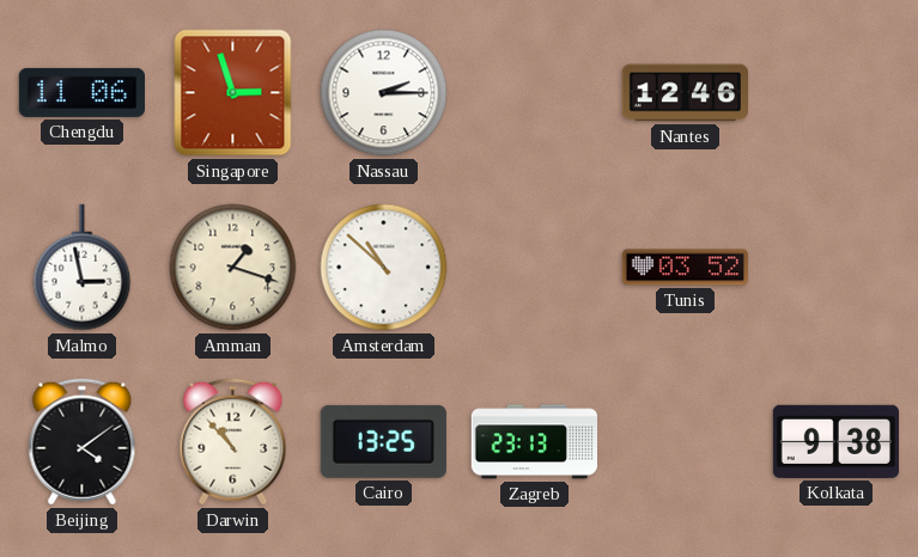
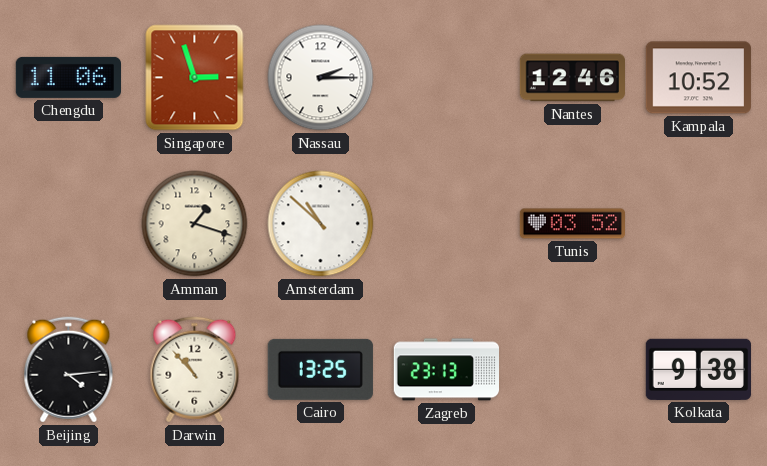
Kampala: none -> 10:52 (698, 78)
Malmo: 2:58 -> none (83, 268)
Beijing: 4:09 -> 4:14 (69, 370)
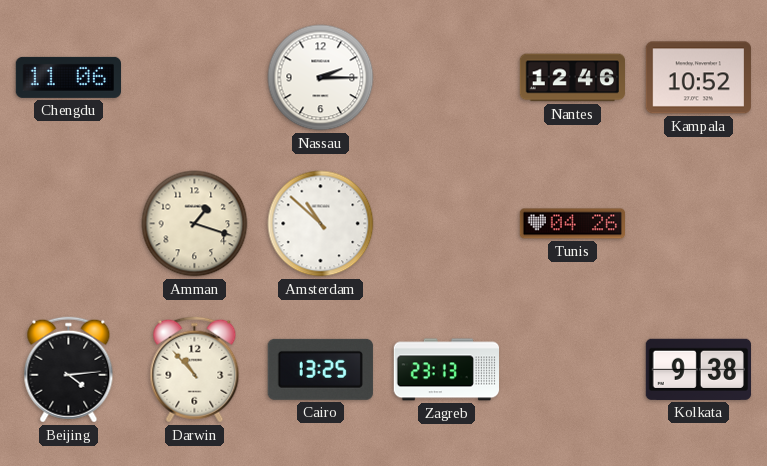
Singapore: 2:57 -> none (195, 78)
Tunis: 03:52 -> 04:26 (572, 224)
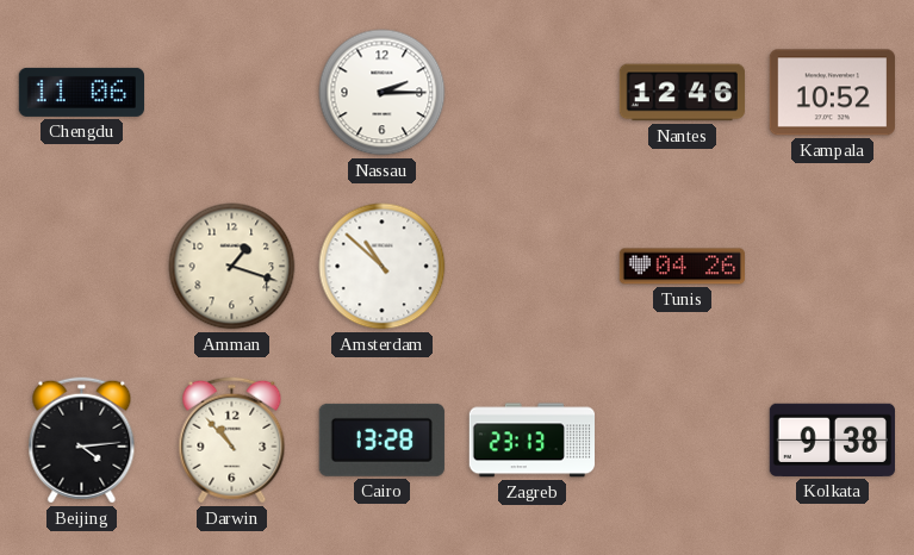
Cairo: 13:25 -> 13:28 (381, 439)
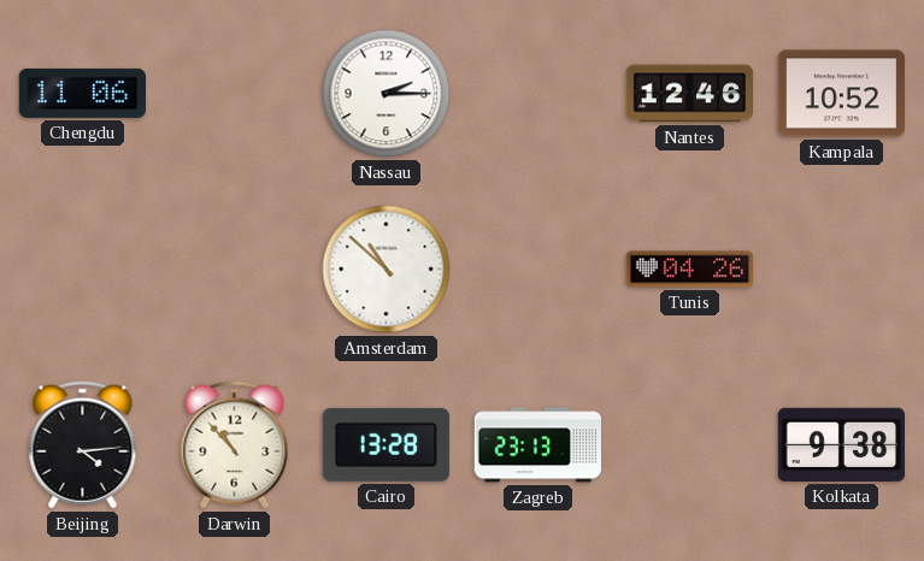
Amman: 1:18 -> none (232, 267)
